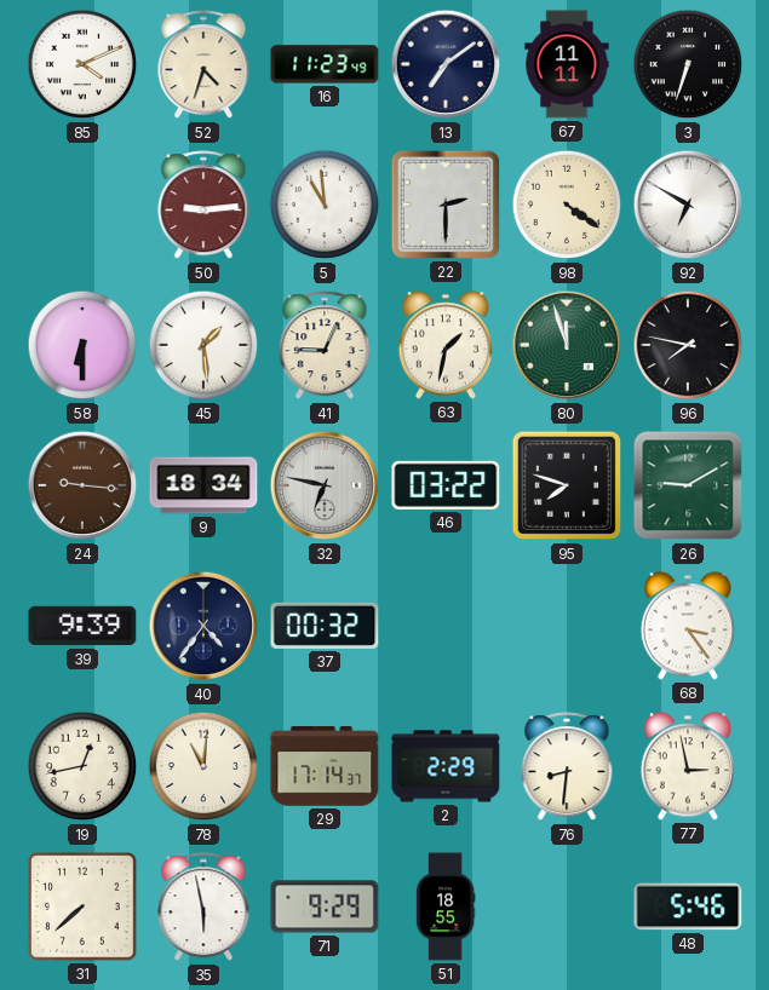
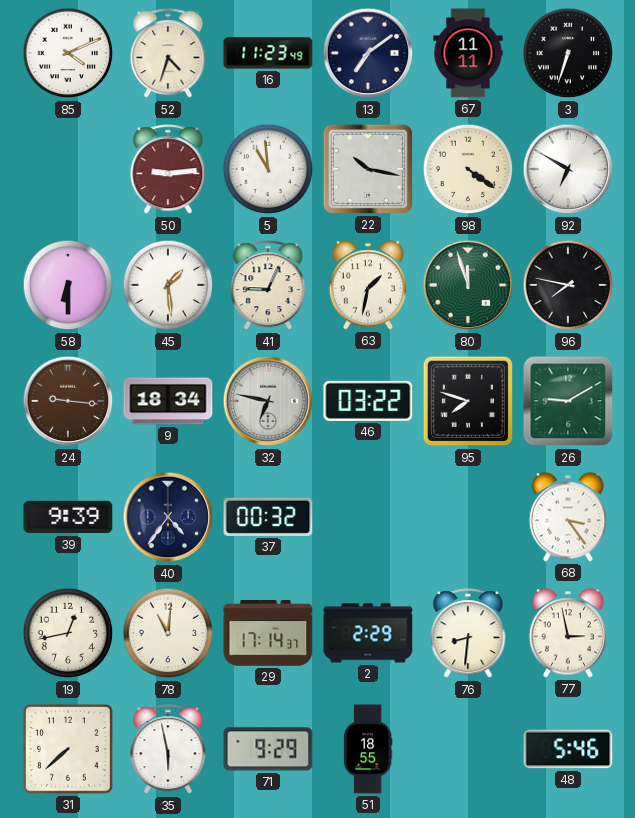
22: 2:30 -> 10:17 (368, 169)
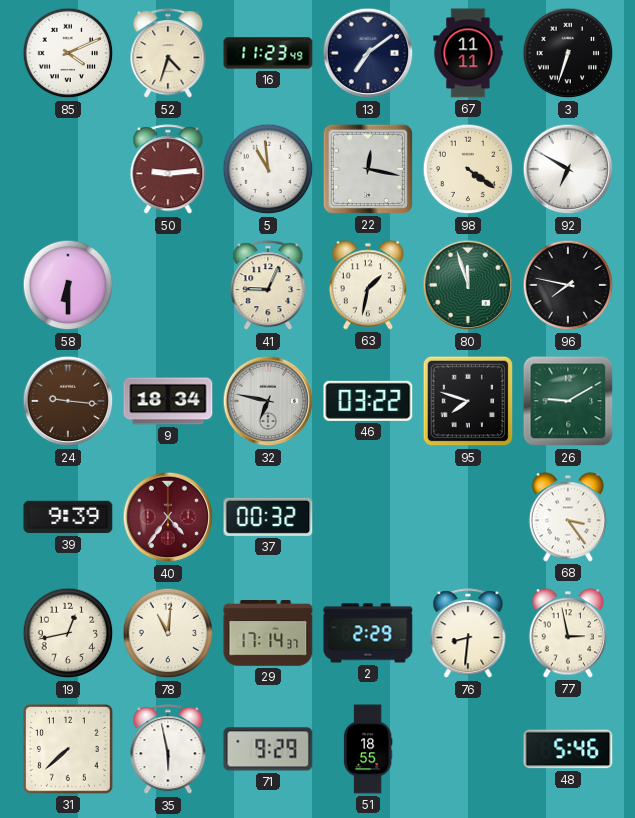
22: 10:17 -> 12:17 (368, 169)
45: 1:29 -> none (168, 285)
40 dial: navy -> burgundy (168, 517)
